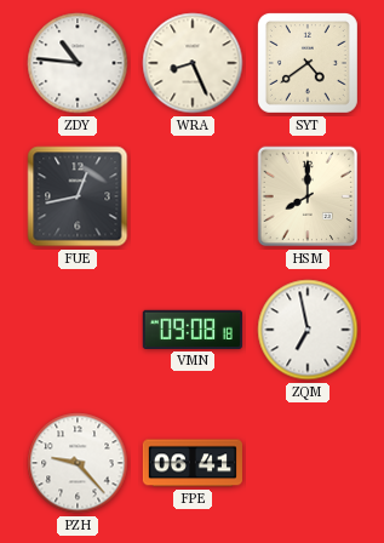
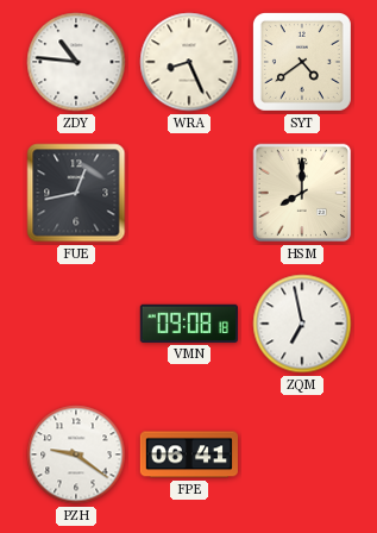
PZH: 9:23 -> 9:21 (76, 454)
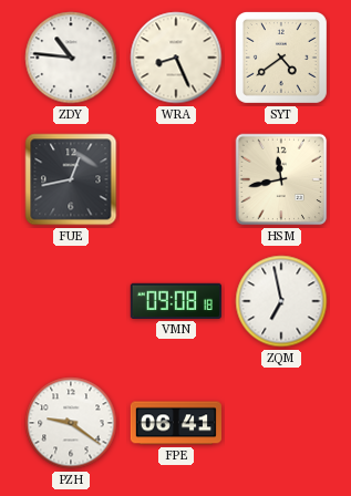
HSM: 8:00 -> 11:43 (281, 179)
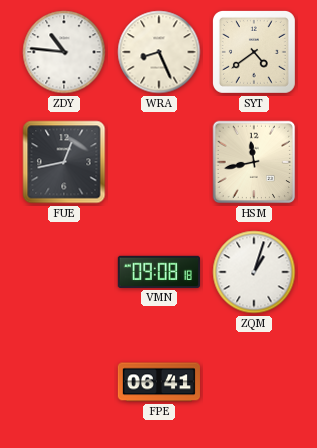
ZQM: 6:58 -> 1:03 (254, 272)
PZH: 9:21 -> none (71, 423)
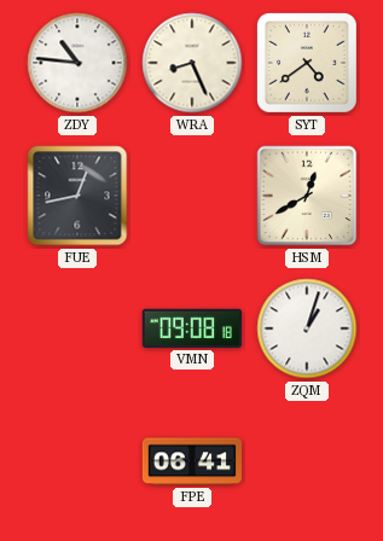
HSM: 11:43 -> 12:40 (307, 196)
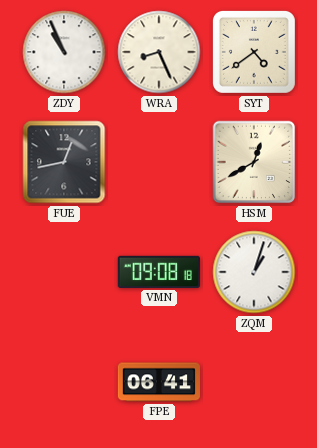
ZDY: 10:46 -> 10:56 (64, 52)
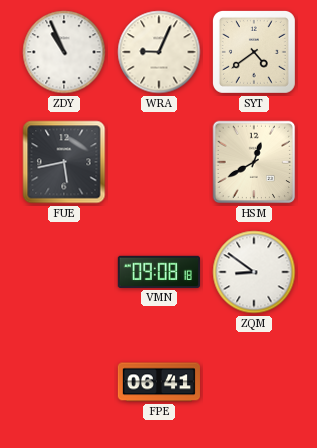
WRA: 8:26 -> 9:04 (159, 52)
FUE: 12:43 -> 5:43 (64, 162)
ZQM: 1:03 -> 8:51 (254, 272)
